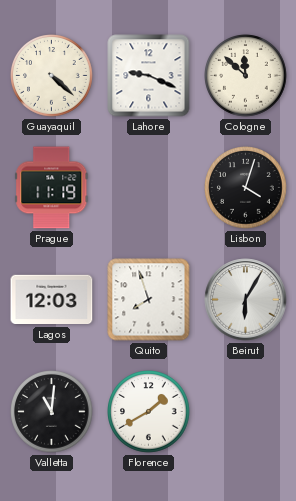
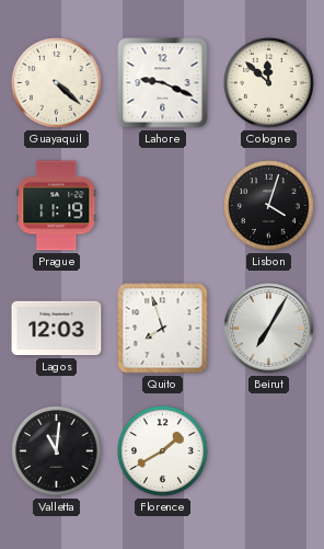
Beirut: 6:05 -> 7:05 (269, 329)
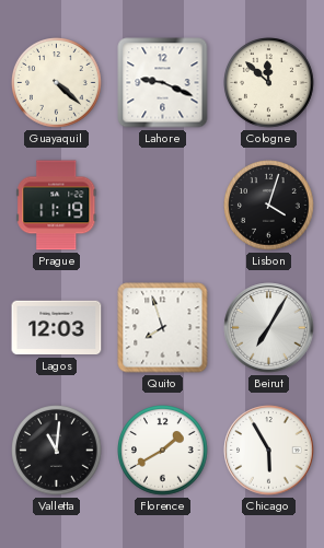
Chicago: none -> 5:55 (269, 451)
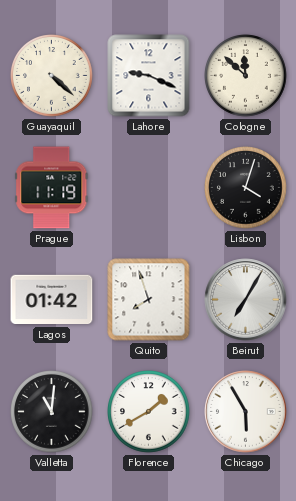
Lagos: 12:03 -> 01:42 (52, 300)
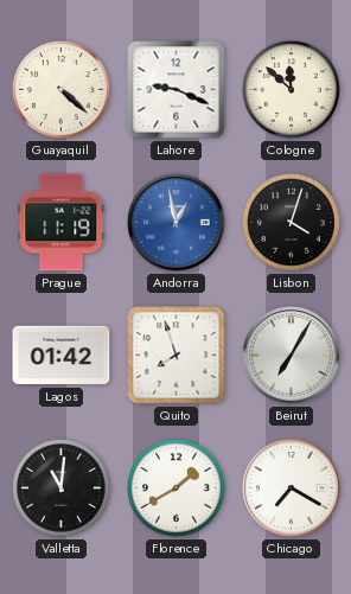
Andorra: none -> 12:58 (177, 223)
Chicago: 5:55 -> 7:20 (292, 488)
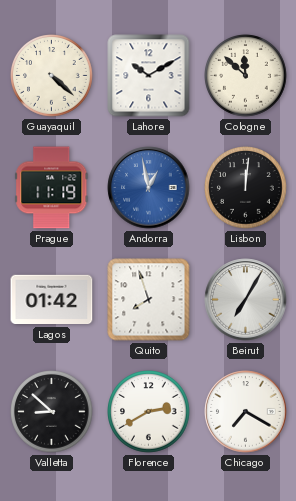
Lahore: 9:19 -> 10:10 (149, 76)
Lisbon: 4:03 -> 12:01 (246, 188)
Valletta: 11:01 -> 8:52 (52, 412)
Florence: 1:40 -> 2:40 (149, 412)
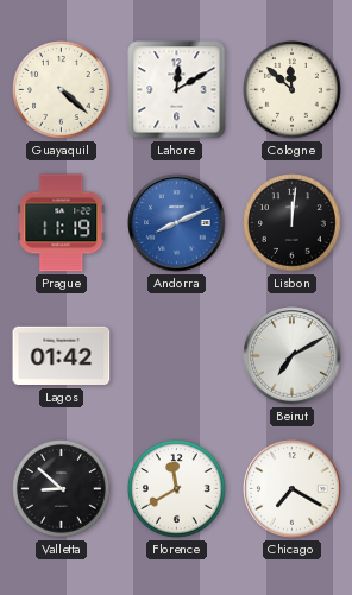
Lahore: 10:10 -> 12:10 (177, 90)
Andorra: 12:58 -> 8:11 (177, 223)
Quito: 7:57 -> none (149, 300)
Beirut: 7:05 -> 7:10 (293, 356)
Florence: 2:40 -> 11:40 (177, 489)
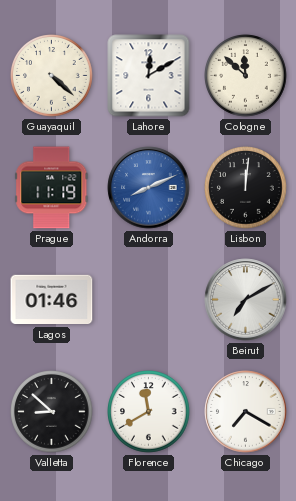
Lagos: 01:42 -> 01:46 (52, 300)
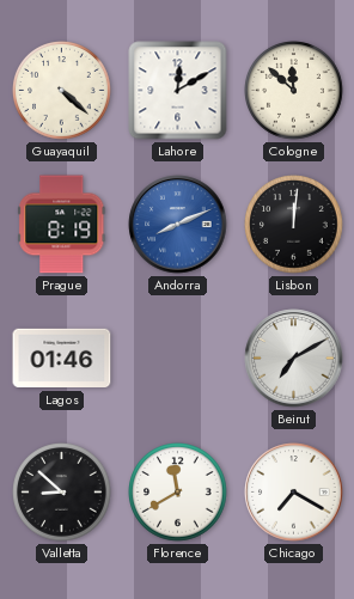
Prague: 11:19 -> 8:19 (62, 225)
